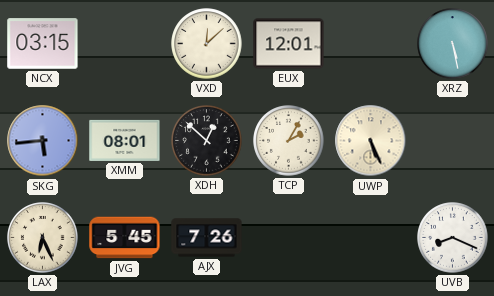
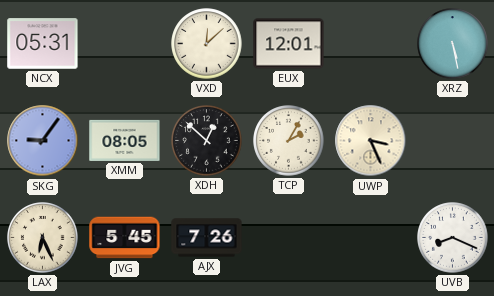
NCX: 03:15 -> 05:31 (43, 44)
SKG: 5:44 -> 9:06 (43, 141)
XMM: 08:01 -> 08:05 (125, 140)
UWP: 5:26 -> 3:26 (371, 141)
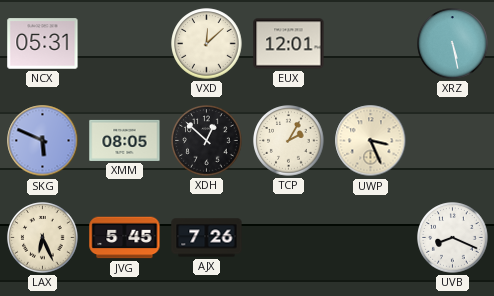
SKG: 9:06 -> 5:49 (43, 141)
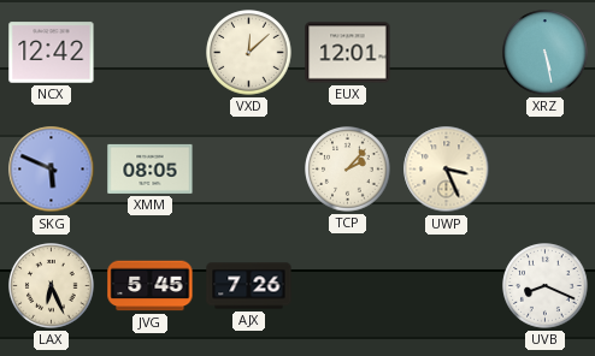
NCX: 05:31 -> 12:42 (52, 53)
XDH: 12:52 -> none (207, 141)
TCP: 2:05 -> 2:07 (348, 170)
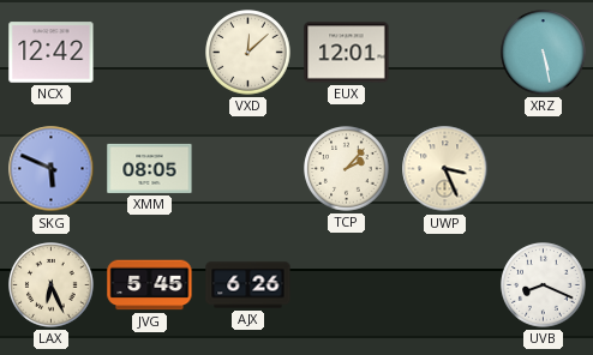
AJX: 7:26 -> 6:26 (248, 285)
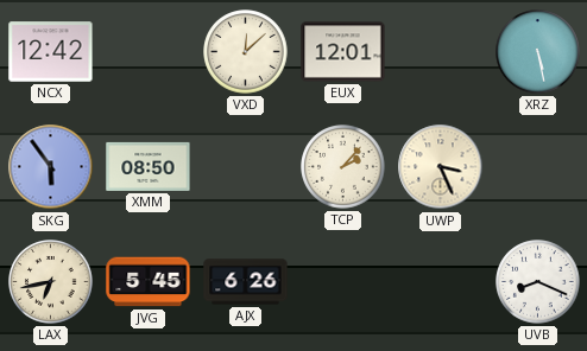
SKG: 5:49 -> 5:54 (51, 167)
XMM: 08:05 -> 08:50 (149, 166)
LAX: 6:26 -> 6:43 (51, 282)
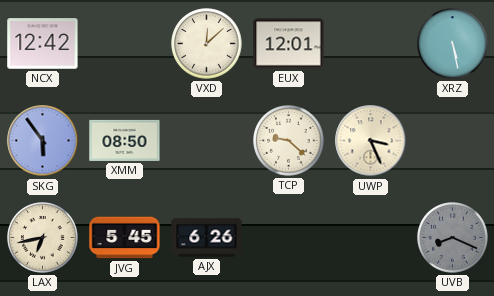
TCP: 2:07 -> 9:22 (289, 141)
UVB dial: white -> grey (453, 238)
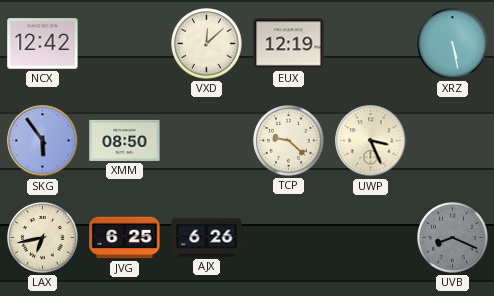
EUX: 12:01 -> 12:19 (289, 44)
JVG: 5:45 -> 6:25 (125, 238)
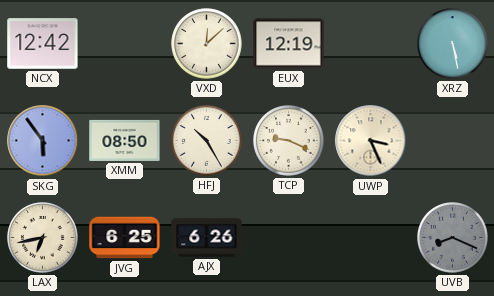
HFJ: none -> 10:25 (207, 141)
TCP: 9:22 -> 9:19 (289, 141)
